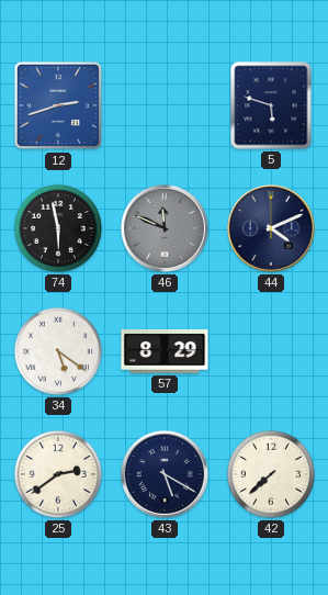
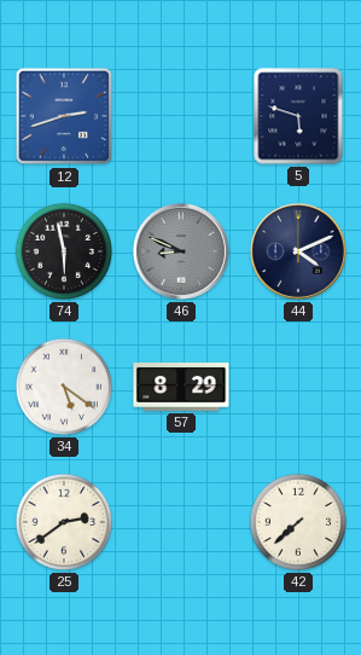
46: 11:49 -> 8:49 (181, 251)
43: 5:20 -> none (165, 474)
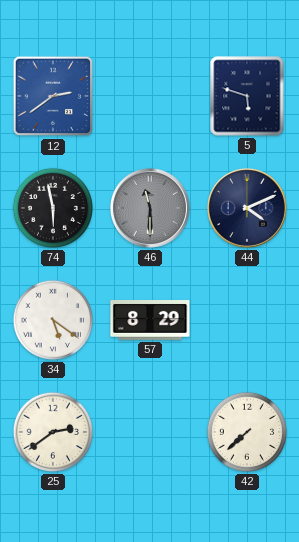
12: 2:42 -> 2:39 (53, 96)
46: 8:49 -> 11:30 (150, 208)
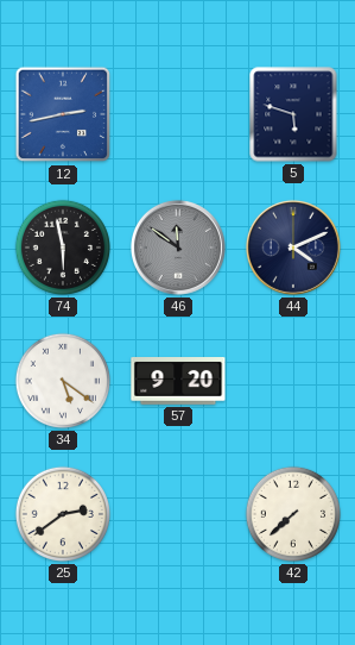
12: 2:39 -> 2:43 (63, 114)
46: 11:30 -> 11:51 (178, 248)
57: 8:29 -> 9:20 (178, 382)
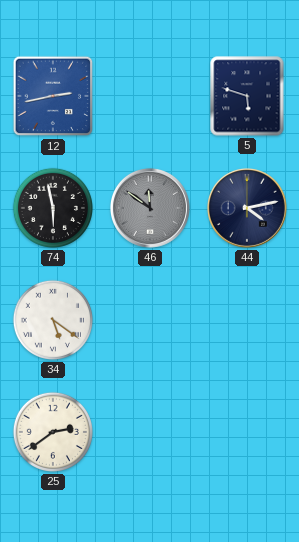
44: 4:11 -> 4:13 (247, 208)
57: 9:20 -> none (178, 382)
42: 7:38 -> none (293, 514)
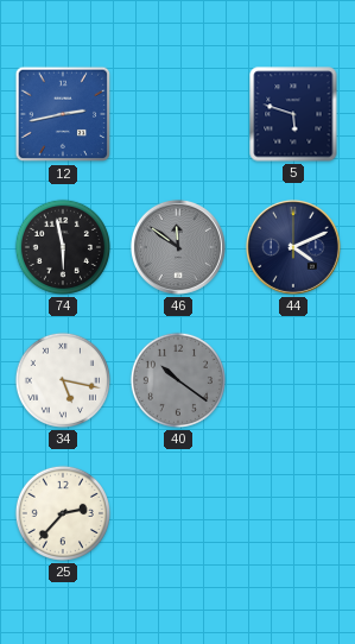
44: 4:13 -> 4:11 (293, 247)
34: 5:21 -> 5:17 (63, 380)
40: none -> 10:21 (178, 380)
25: 2:39 -> 2:37 (63, 513)
